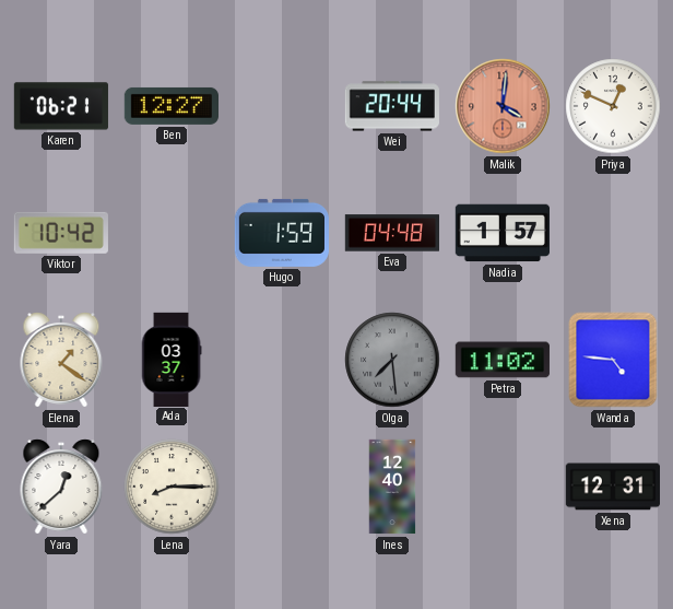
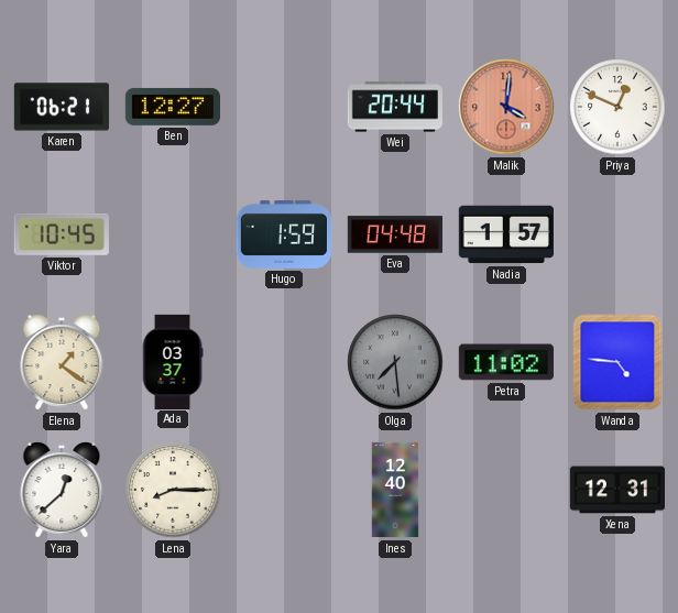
Viktor: 10:42 -> 10:45 (62, 234)
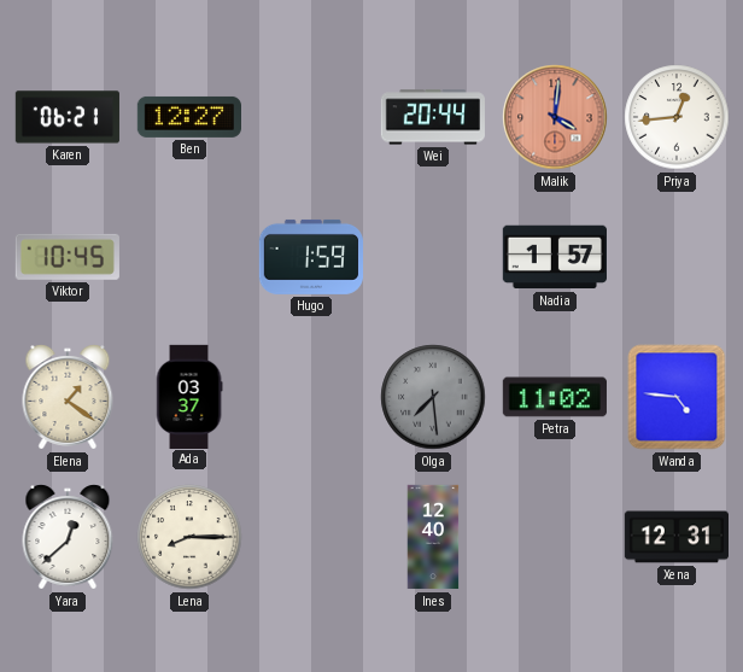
Priya: 12:49 -> 12:44 (677, 117)
Eva: 04:48 -> none (394, 234)
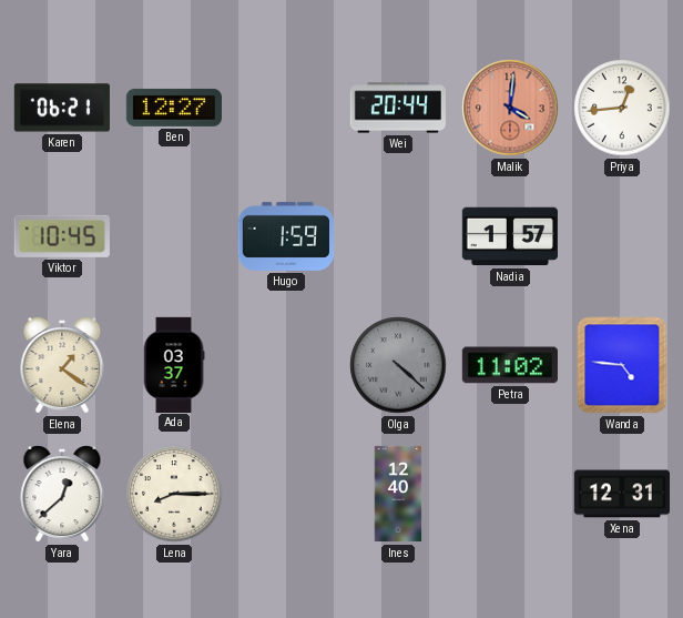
Olga: 7:29 -> 4:22 (398, 365)
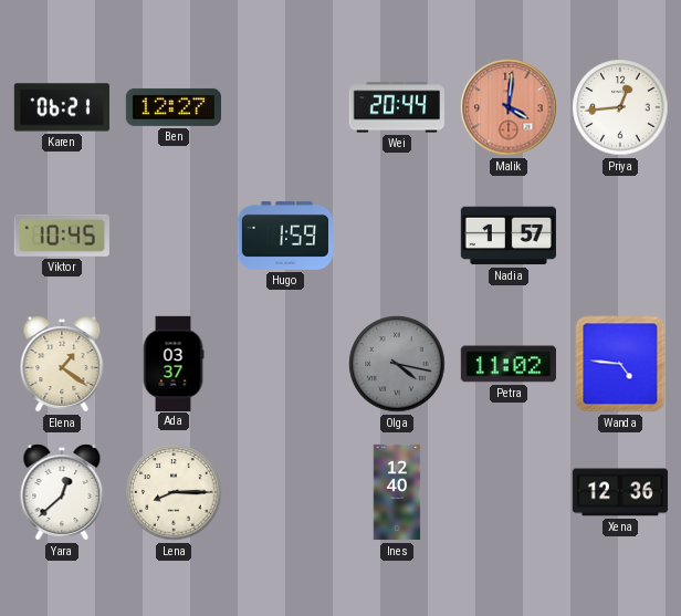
Olga: 4:22 -> 4:17 (397, 364)
Xena: 12:31 -> 12:36 (619, 492)
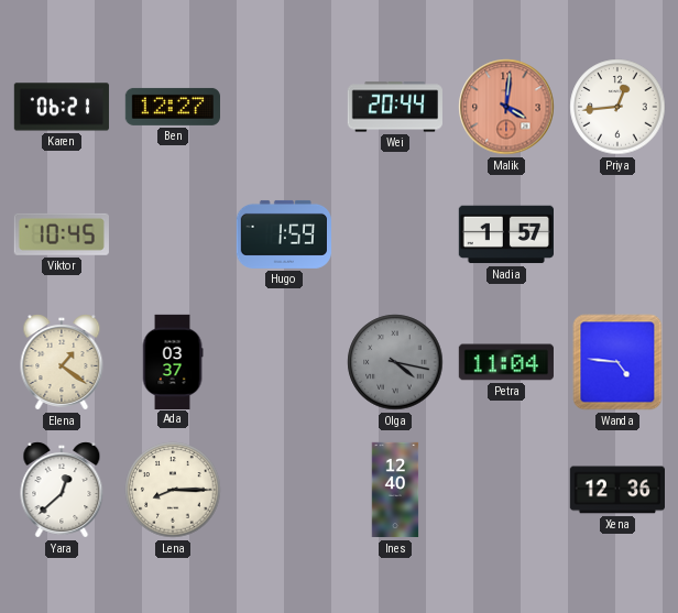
Petra: 11:02 -> 11:04 (506, 362)
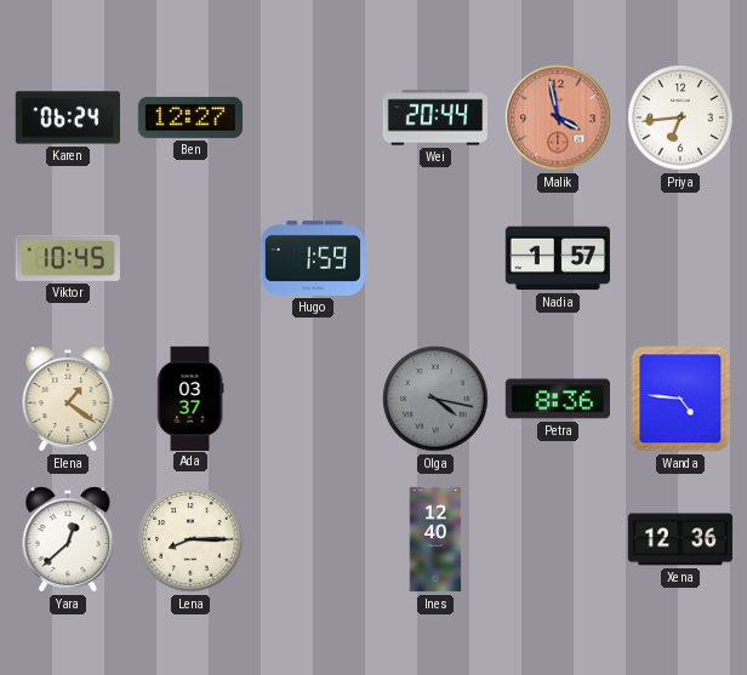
Karen: 06:21 -> 06:24 (68, 118)
Malik: 4:01 -> 3:58 (558, 118)
Priya: 12:44 -> 6:44 (680, 118)
Petra: 11:04 -> 8:36 (558, 399)
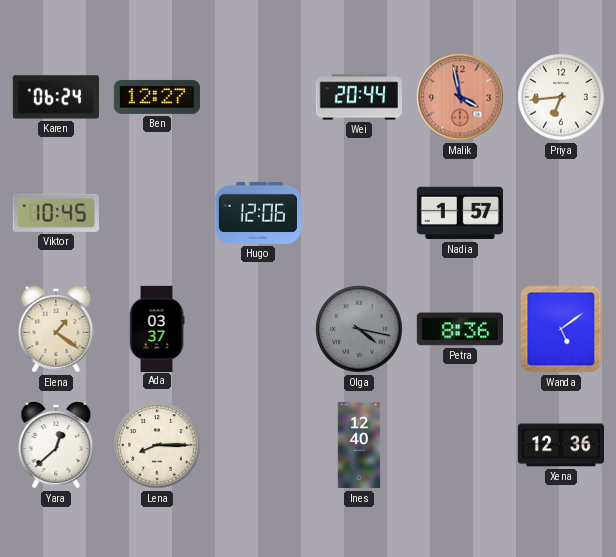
Hugo: 1:59 -> 12:06 (257, 213)
Wanda: 4:46 -> 5:09 (561, 329)
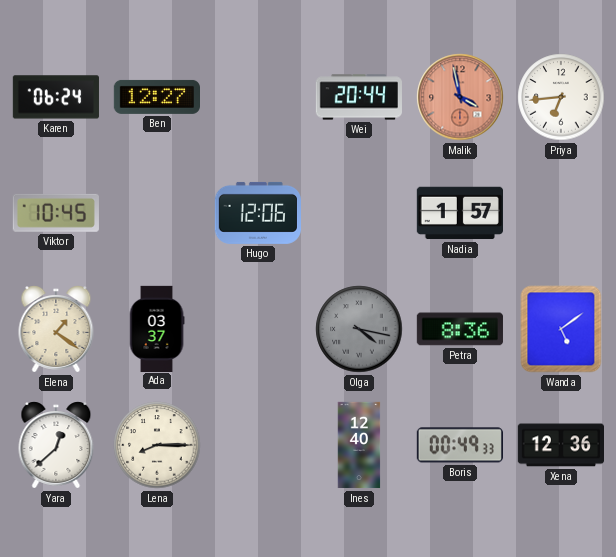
Boris: none -> 00:49 (459, 445)
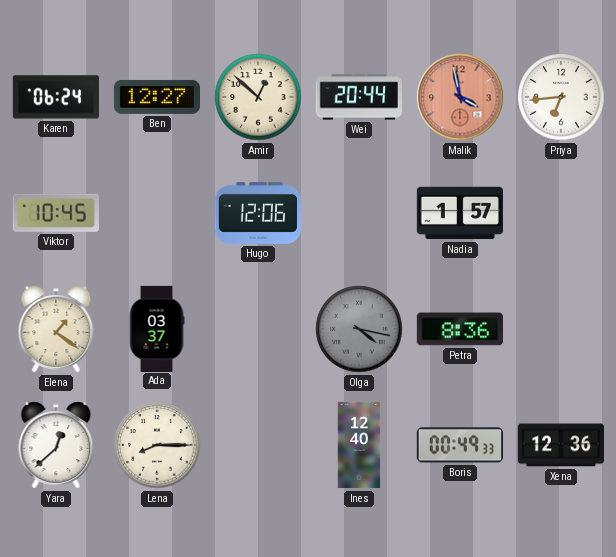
Amir: none -> 12:52 (258, 97)
Wanda: 5:09 -> none (561, 329)
